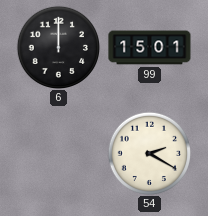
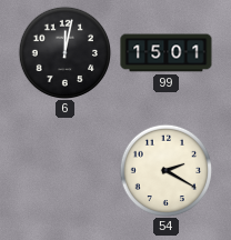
6: 12:00 -> 12:02 (64, 52)
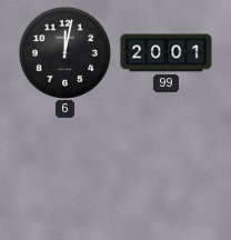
99: 15:01 -> 20:01 (167, 53)
54: 2:20 -> none (165, 170)
